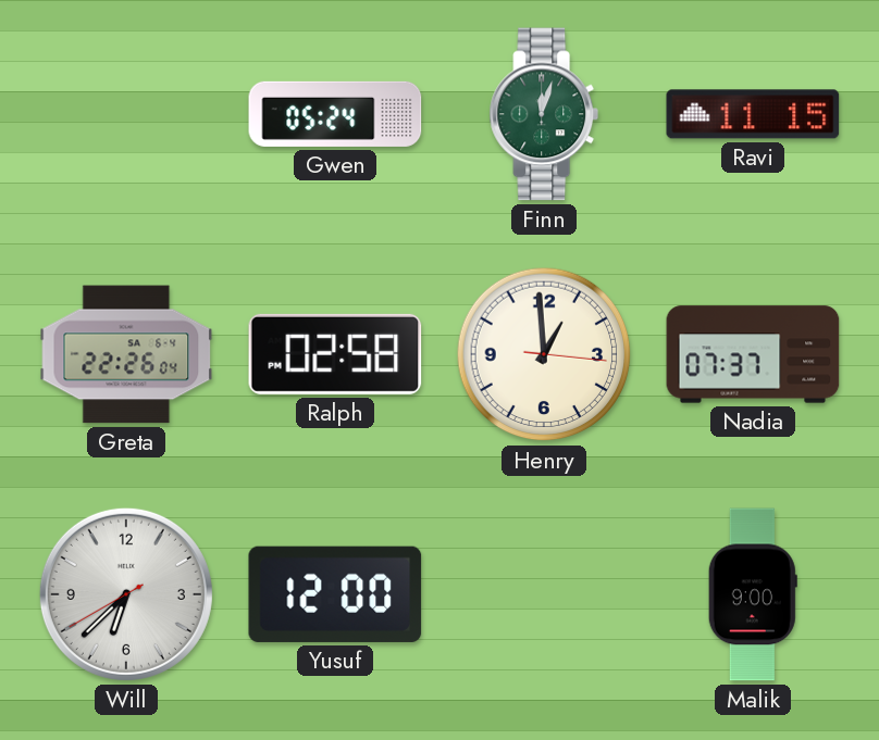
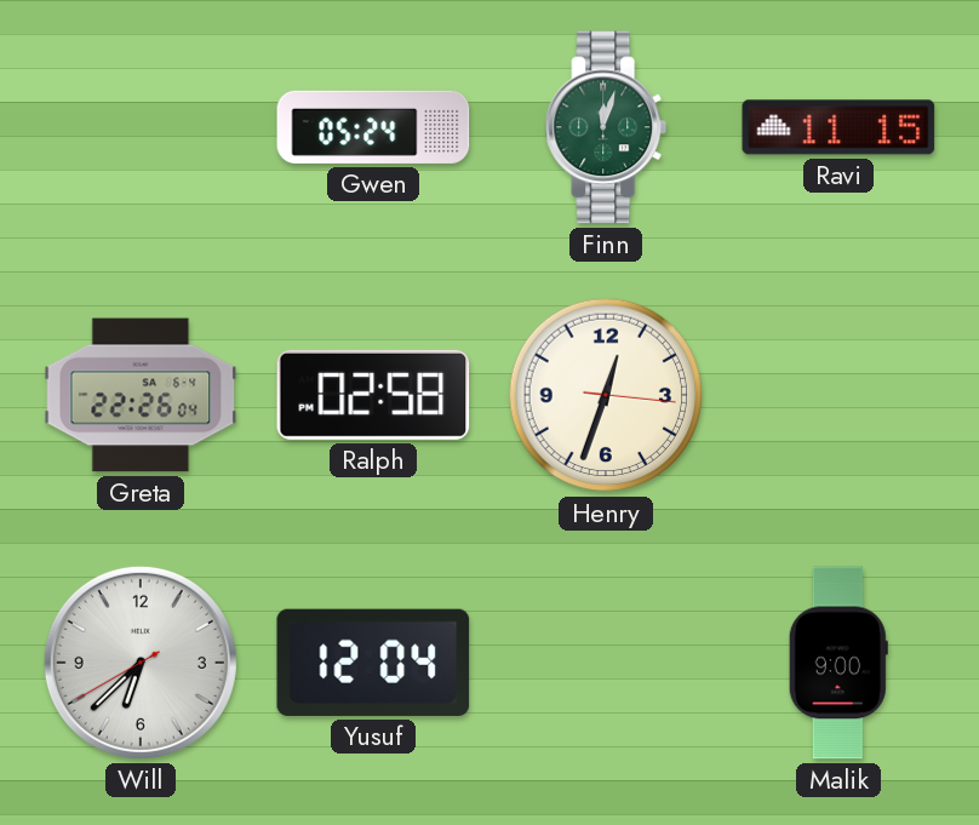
Henry: 12:59 -> 12:33 (606, 395)
Nadia: 07:37 -> none (753, 354)
Yusuf: 12:00 -> 12:04 (373, 663)
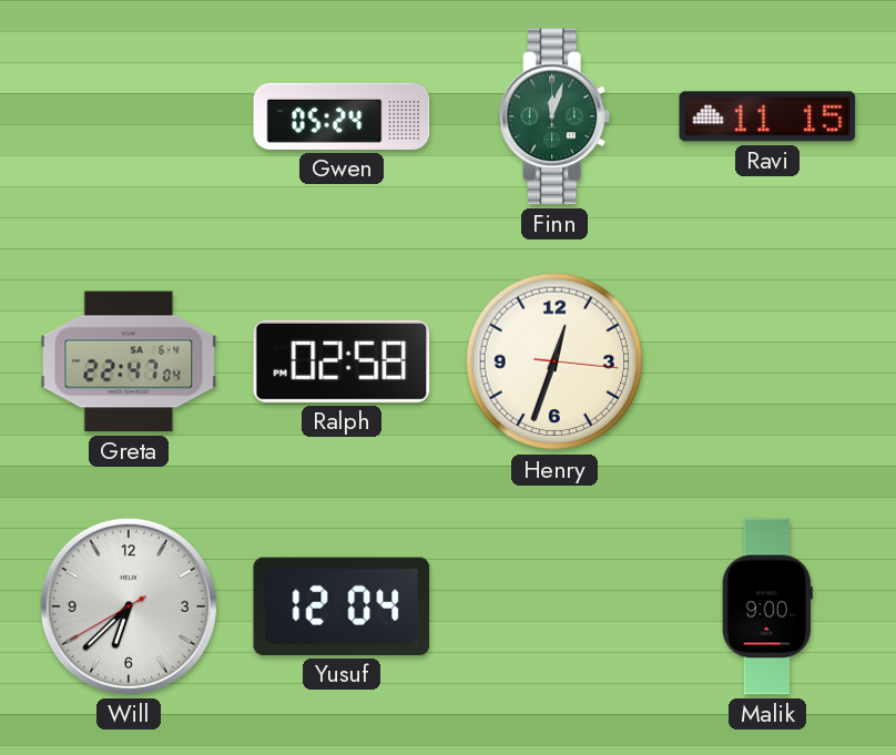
Greta: 22:26 -> 22:47 (129, 361)
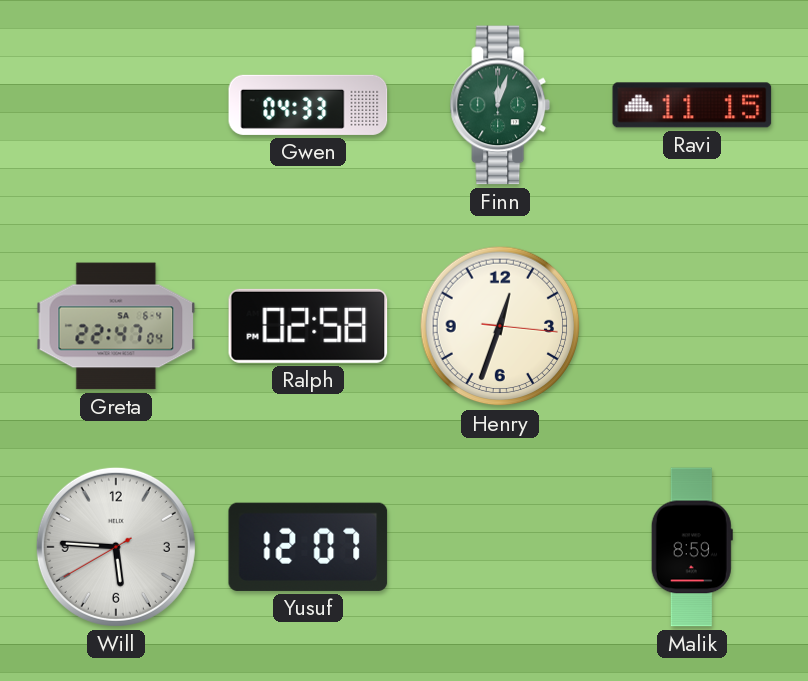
Gwen: 05:24 -> 04:33 (308, 105)
Will: 6:37 -> 5:45 (116, 547)
Yusuf: 12:04 -> 12:07 (308, 547)
Malik: 9:00 -> 8:59 (692, 547)
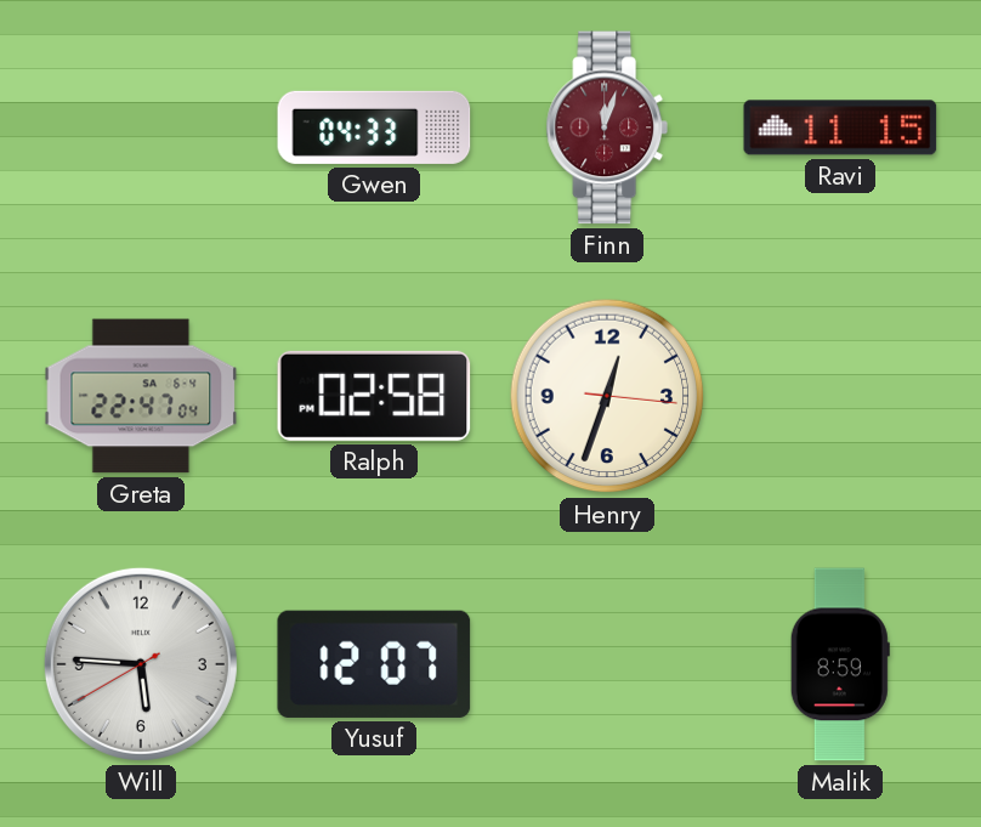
Finn dial: green -> burgundy (607, 128)
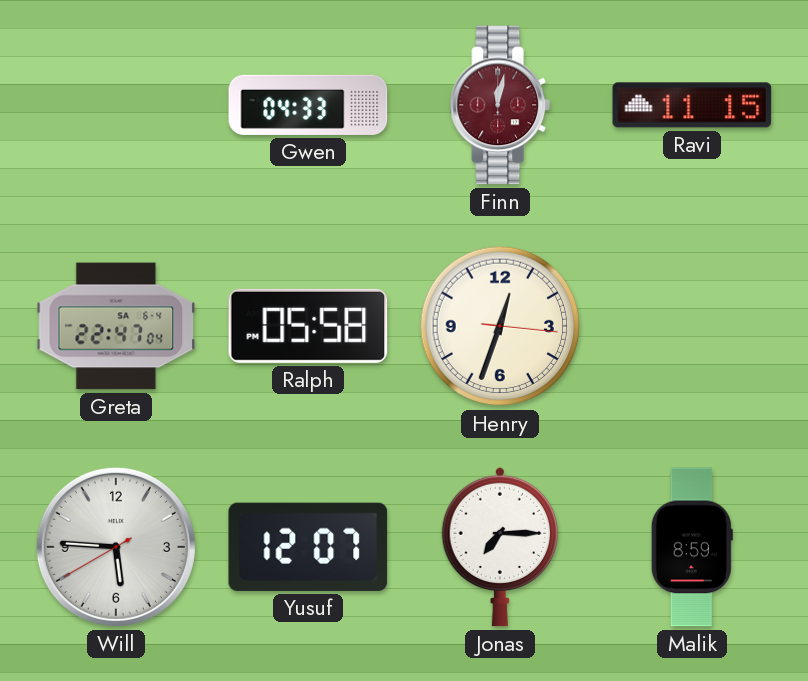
Finn: 12:03 -> 12:02 (500, 105)
Ralph: 02:58 -> 05:58 (308, 326)
Jonas: none -> 7:15 (500, 547)
